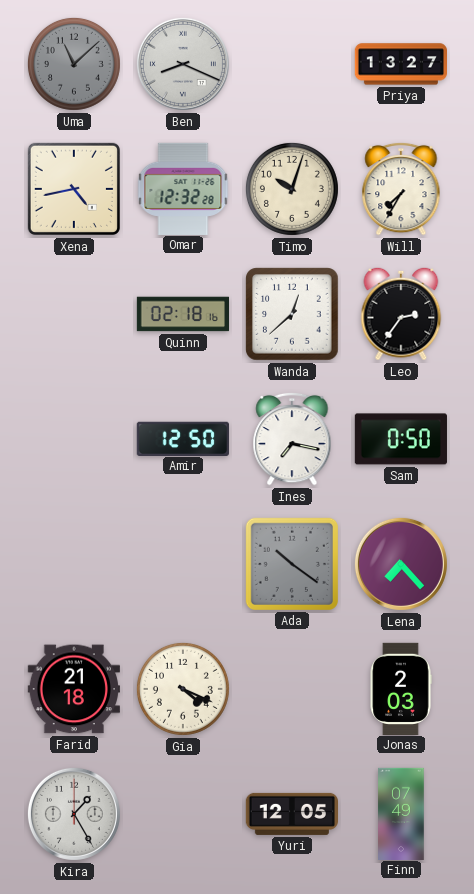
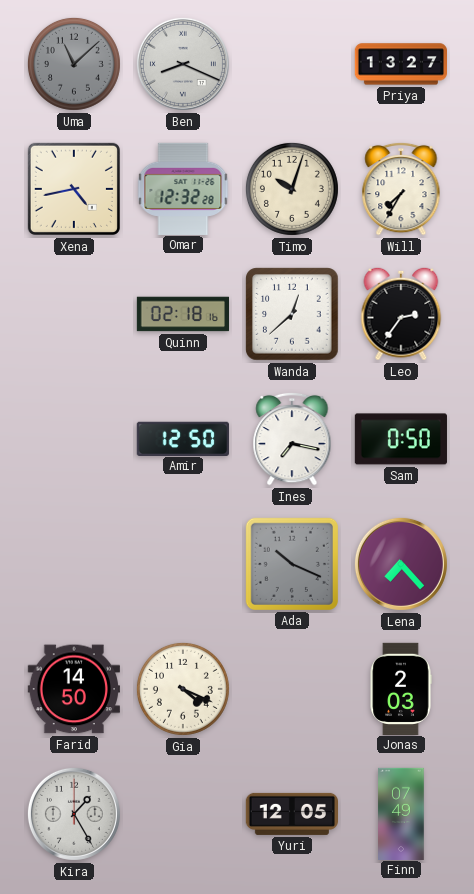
Ada: 10:21 -> 10:19 (292, 564)
Farid: 21:18 -> 14:50 (74, 689)
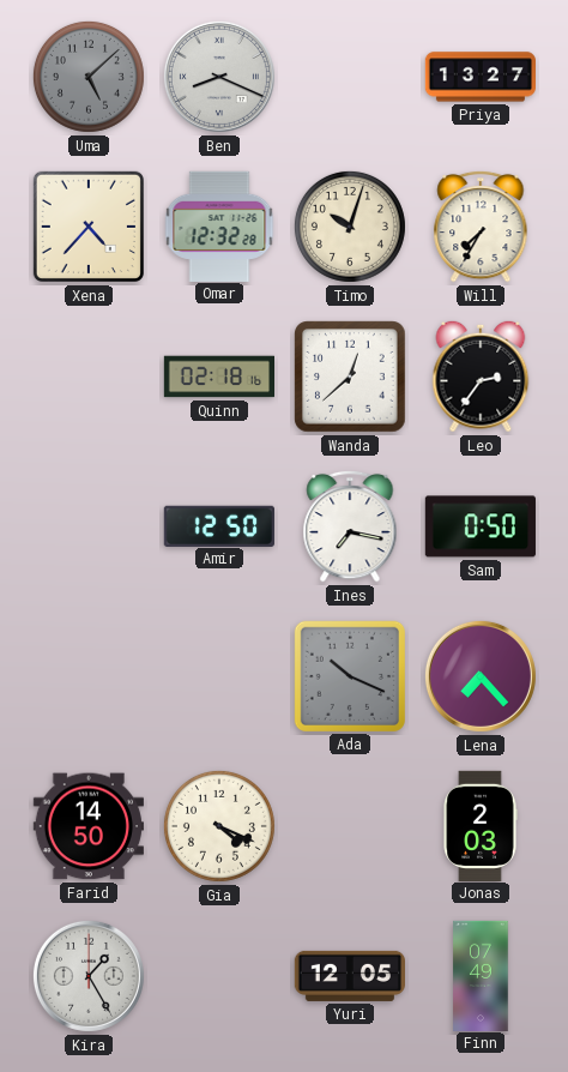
Uma: 11:08 -> 5:08 (89, 77)
Xena: 4:43 -> 4:37 (89, 227)
